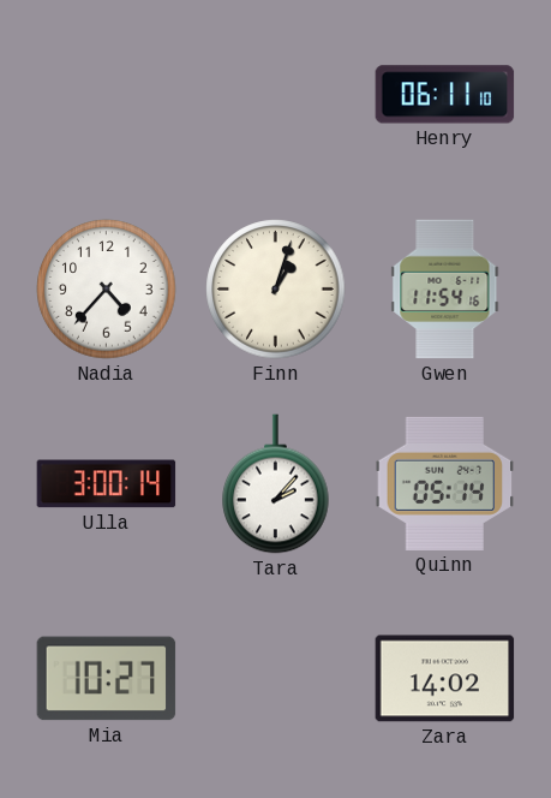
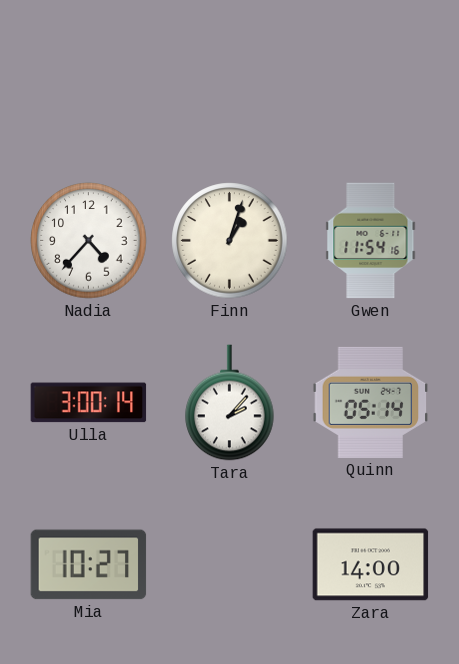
Henry: 06:11 -> none (445, 95)
Zara: 14:02 -> 14:00 (371, 565)
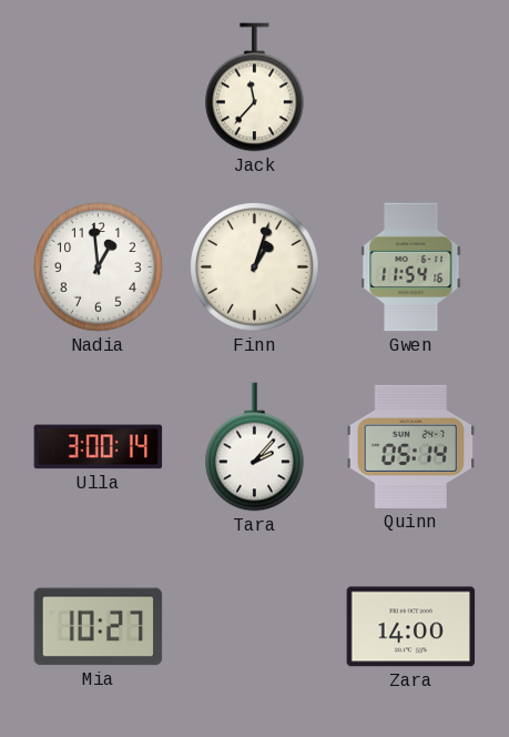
Jack: none -> 11:37 (255, 88)
Nadia: 4:37 -> 12:59 (99, 267)
